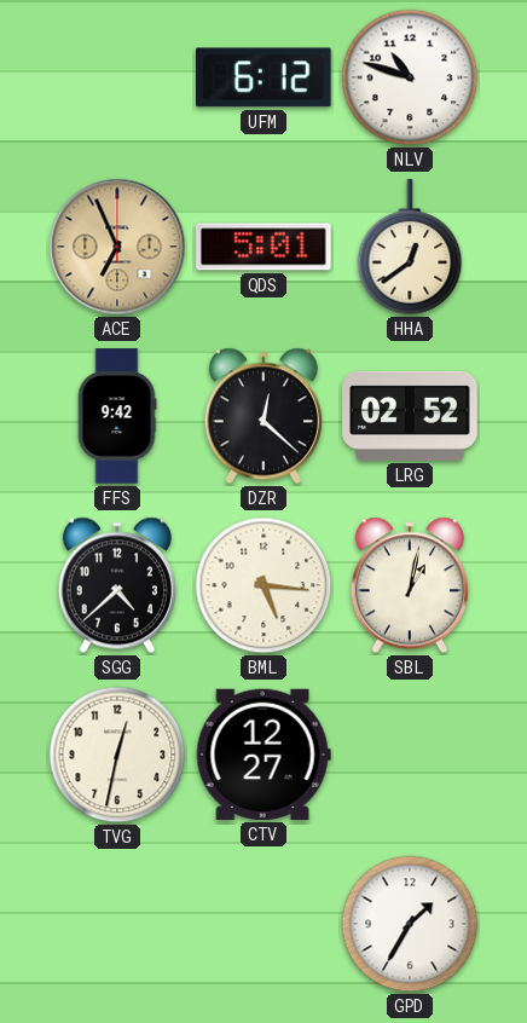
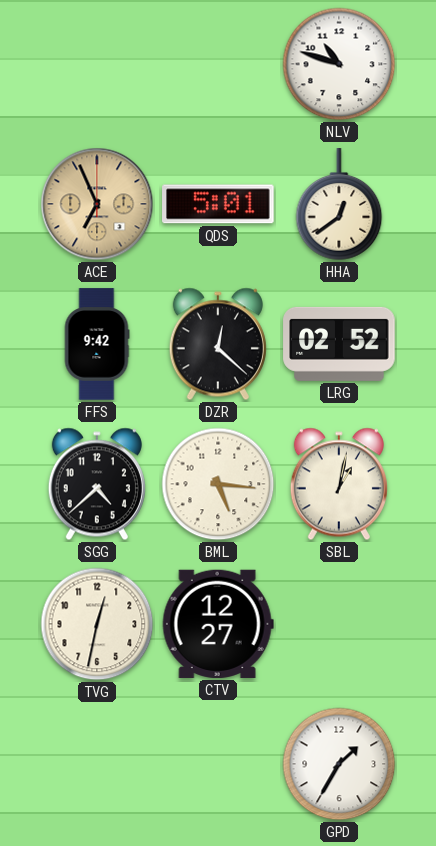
UFM: 6:12 -> none (265, 77)
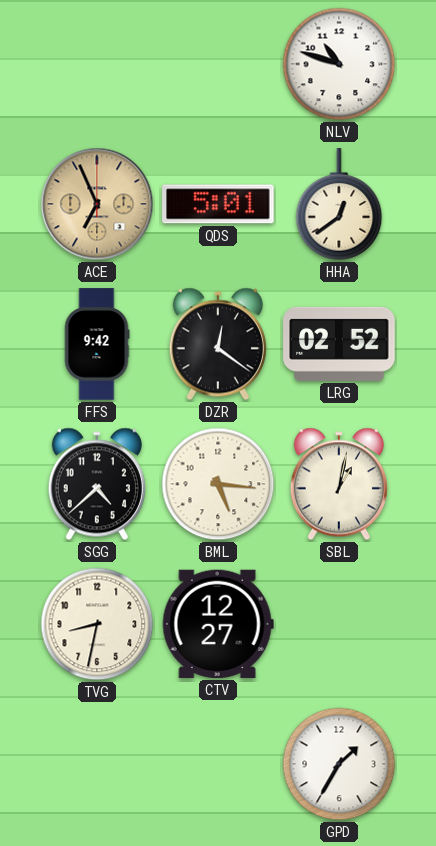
DZR: 12:22 -> 12:21 (218, 344)
TVG: 12:32 -> 8:32 (97, 624)
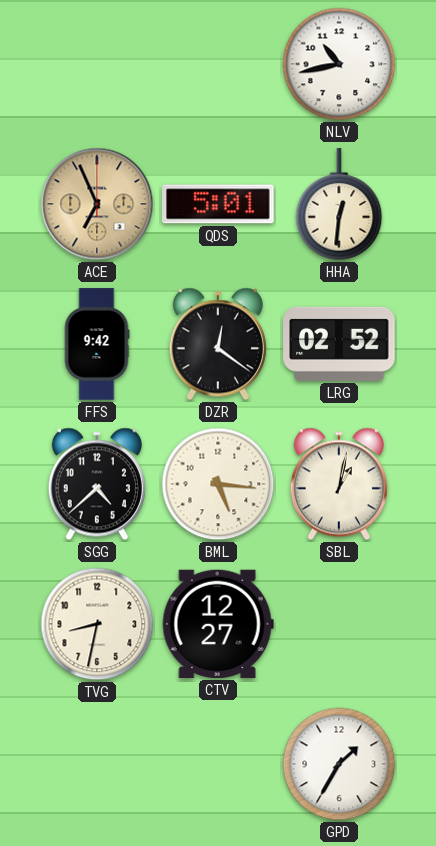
NLV: 10:48 -> 10:43 (339, 64)
HHA: 12:39 -> 12:31 (339, 205)
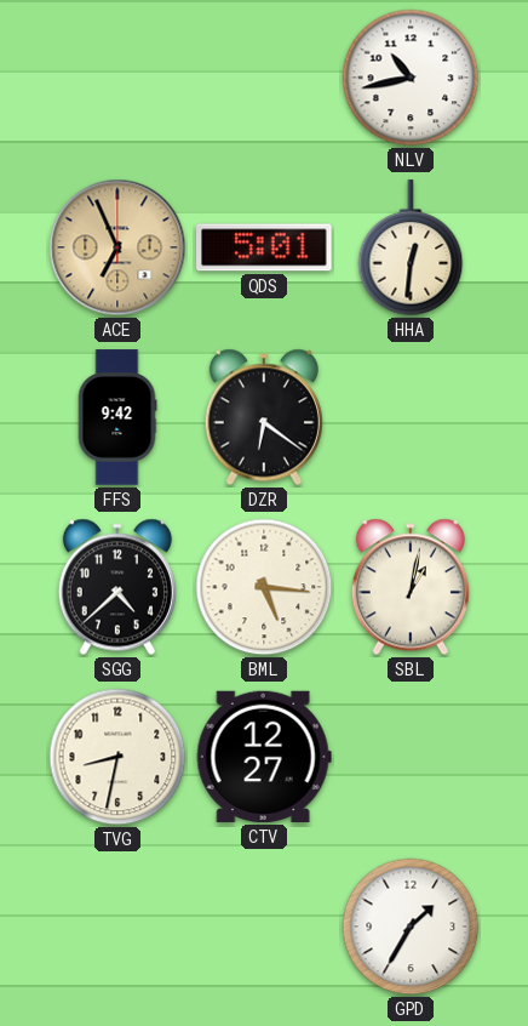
DZR: 12:21 -> 6:21 (264, 417)
LRG: 02:52 -> none (339, 344)
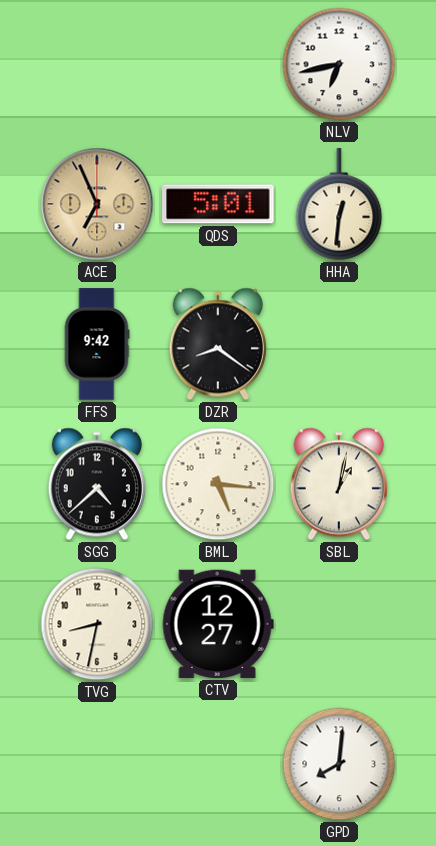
NLV: 10:43 -> 6:43 (339, 64)
DZR: 6:21 -> 8:21 (218, 344)
GPD: 1:35 -> 8:01 (339, 764)
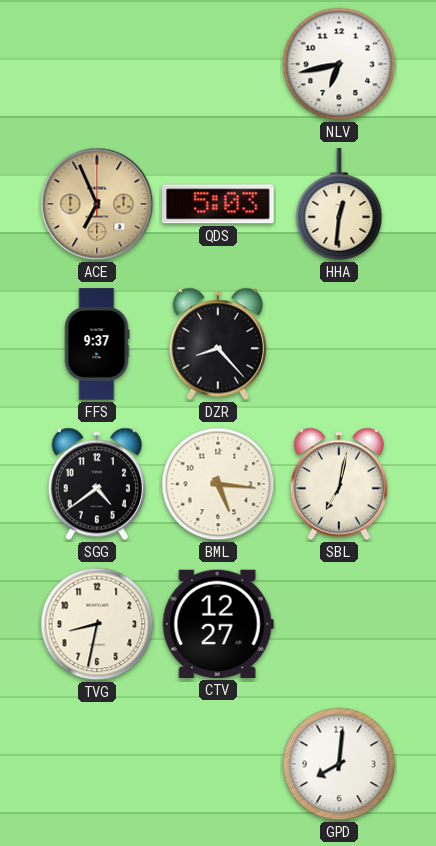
QDS: 5:01 -> 5:03 (218, 204)
FFS: 9:42 -> 9:37 (97, 344)
DZR: 8:21 -> 8:23 (218, 344)
SGG: 4:38 -> 4:39 (97, 484)
SBL: 1:02 -> 7:02 (339, 484)
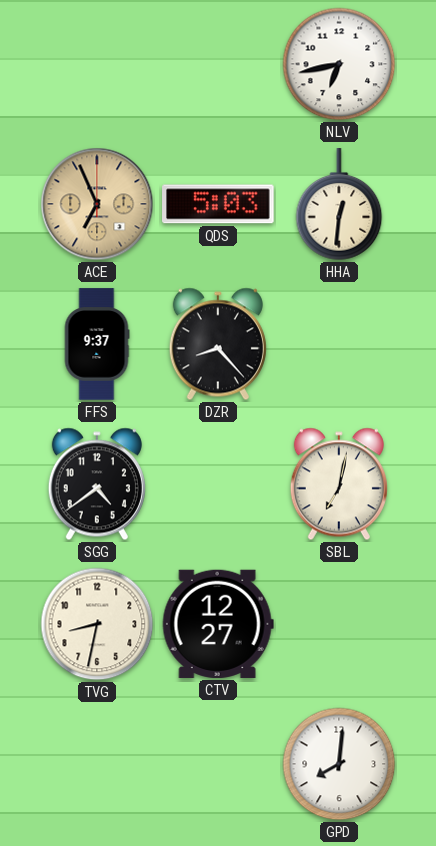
BML: 5:16 -> none (218, 484)
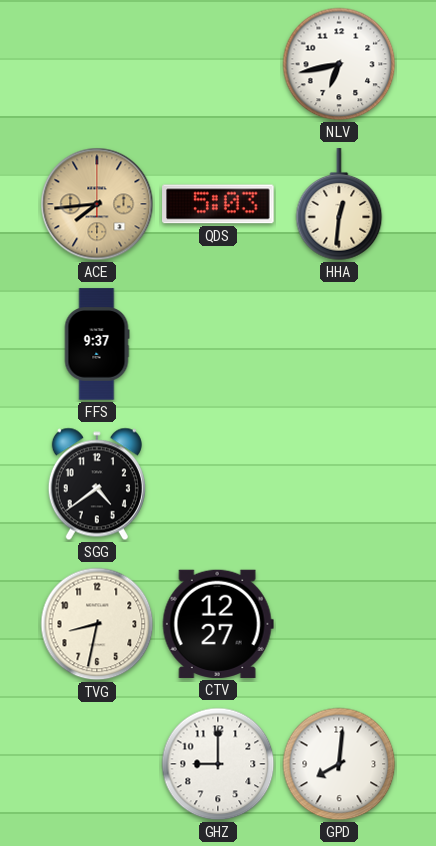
ACE: 6:56 -> 7:44 (97, 204)
DZR: 8:23 -> none (218, 344)
SBL: 7:02 -> none (339, 484)
GHZ: none -> 9:00 (218, 764)
